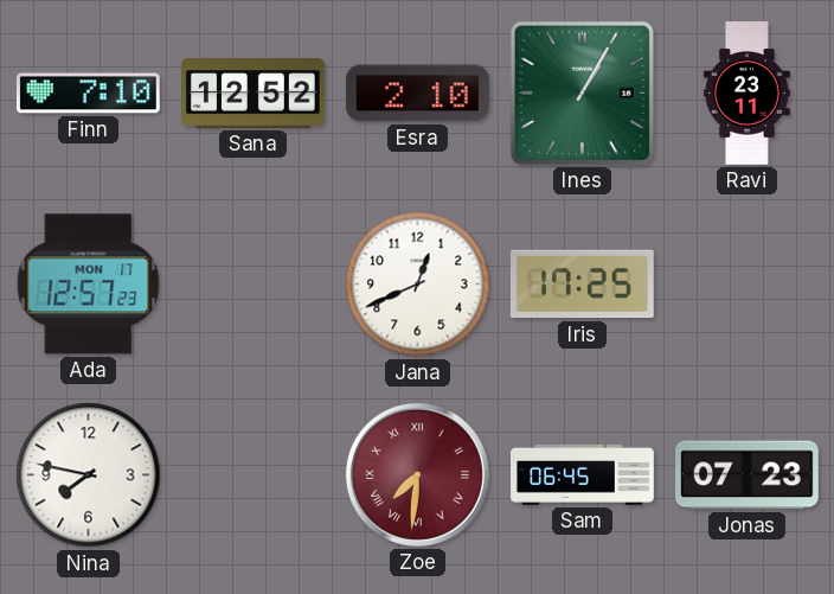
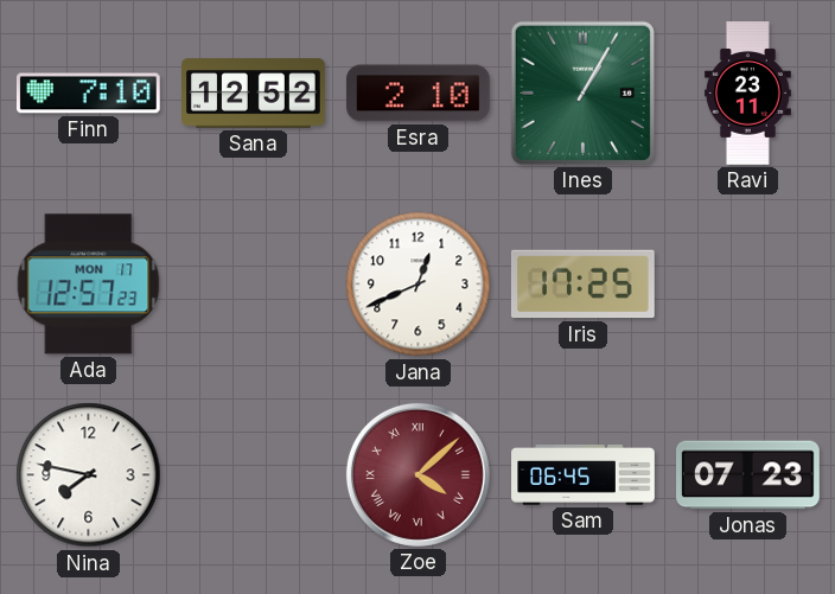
Zoe: 7:31 -> 4:08 (417, 474)
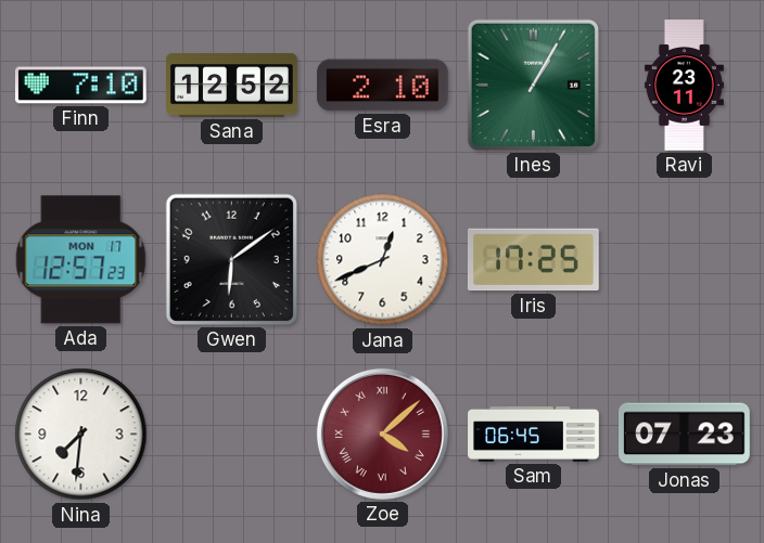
Gwen: none -> 6:09 (231, 259)
Nina: 7:47 -> 7:31 (81, 435)
